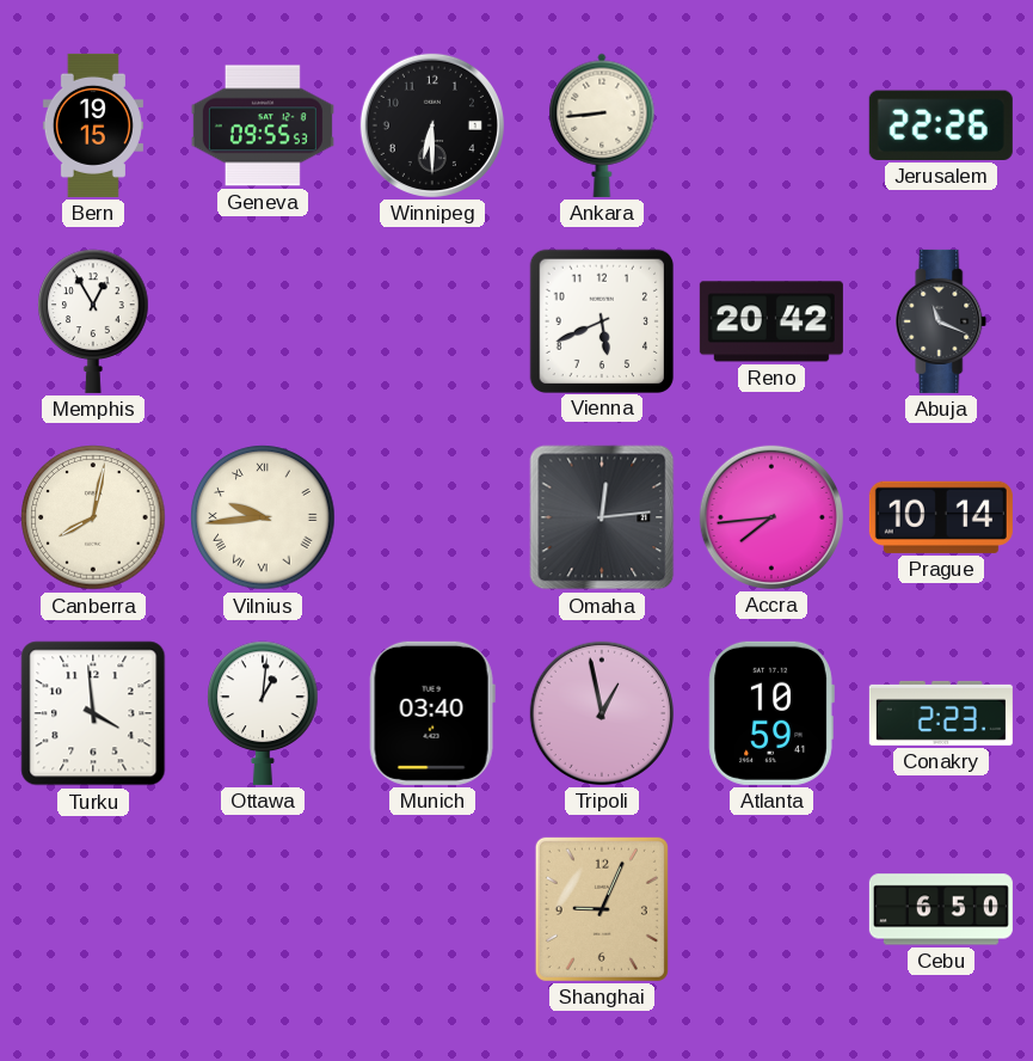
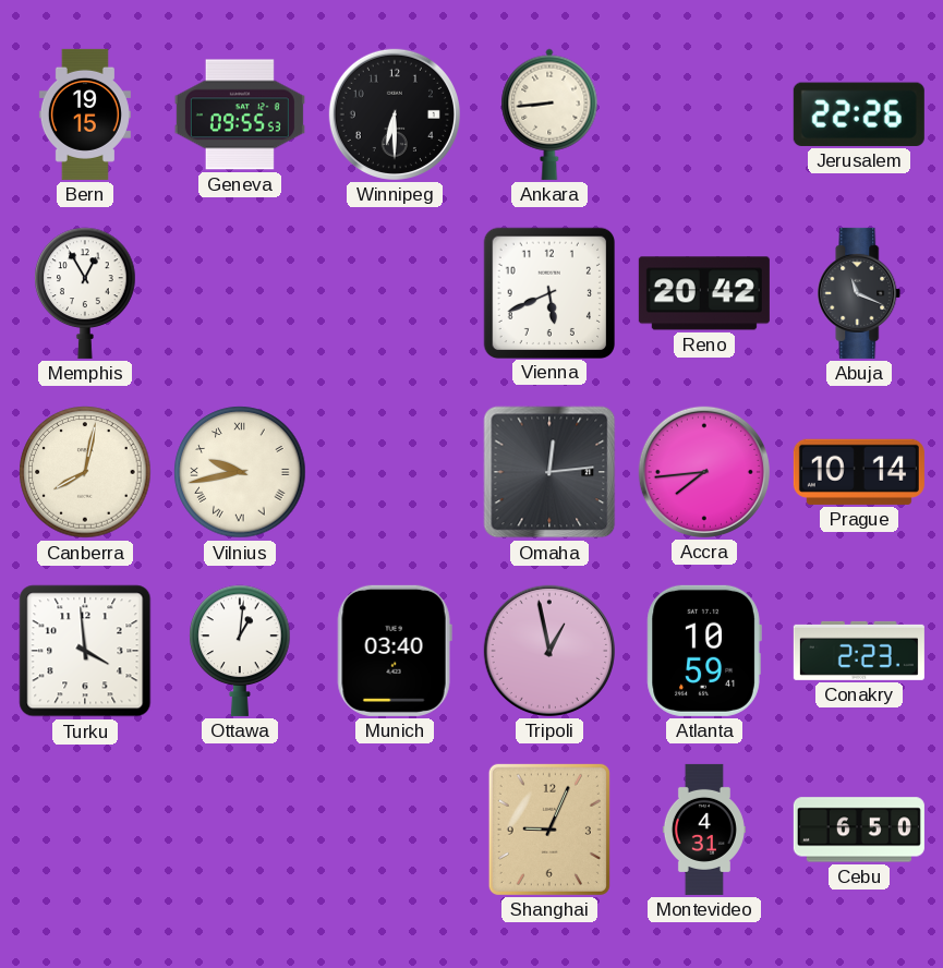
Vilnius: 9:44 -> 9:43 (240, 472)
Montevideo: none -> 4:31 (704, 830)
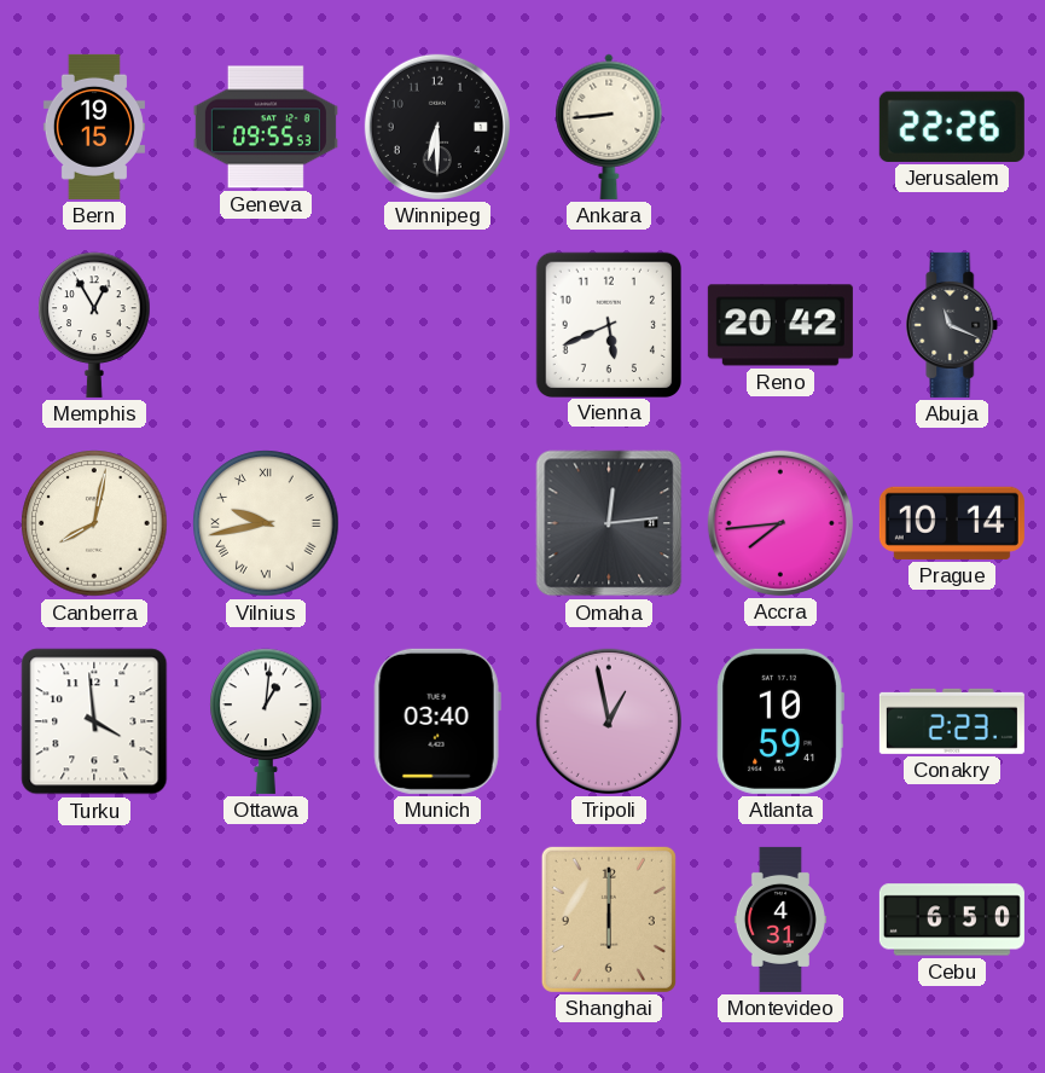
Shanghai: 9:04 -> 6:00 (609, 920)
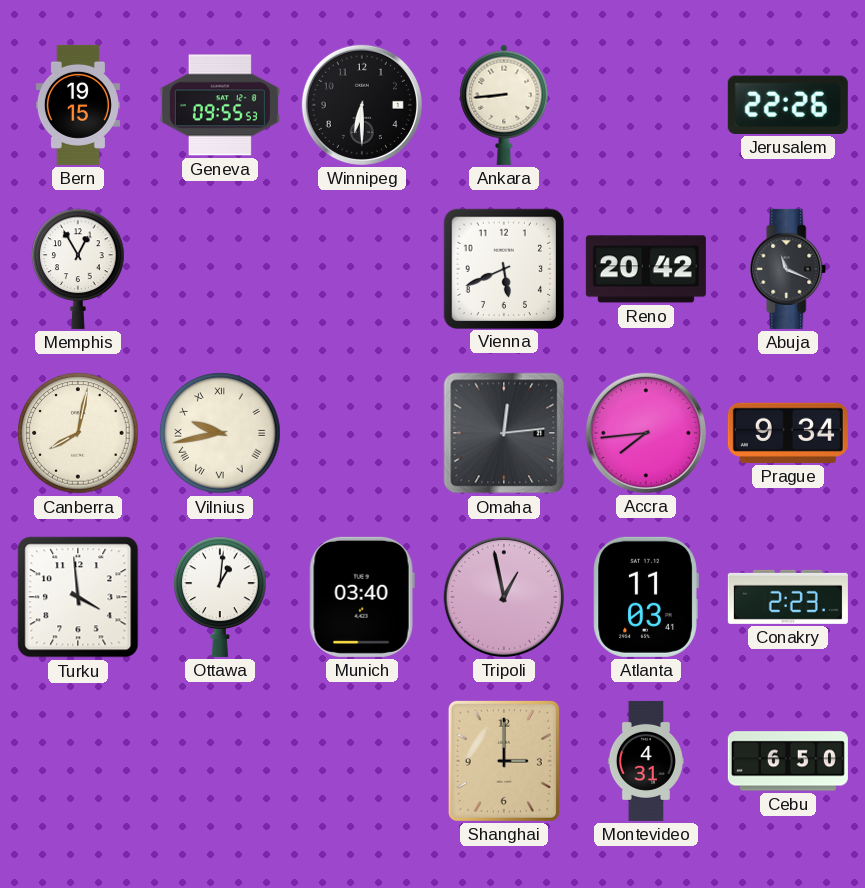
Prague: 10:14 -> 9:34 (788, 433)
Atlanta: 10:59 -> 11:03 (646, 597)
Shanghai: 6:00 -> 3:00 (504, 761)
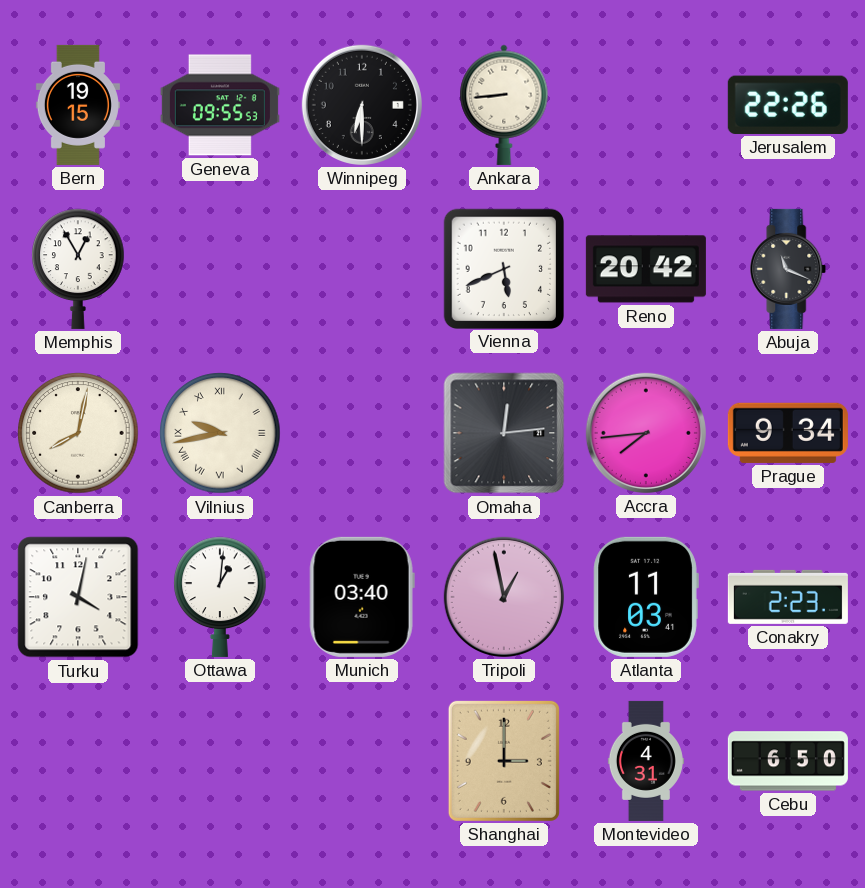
Turku: 3:59 -> 4:02 (78, 597)
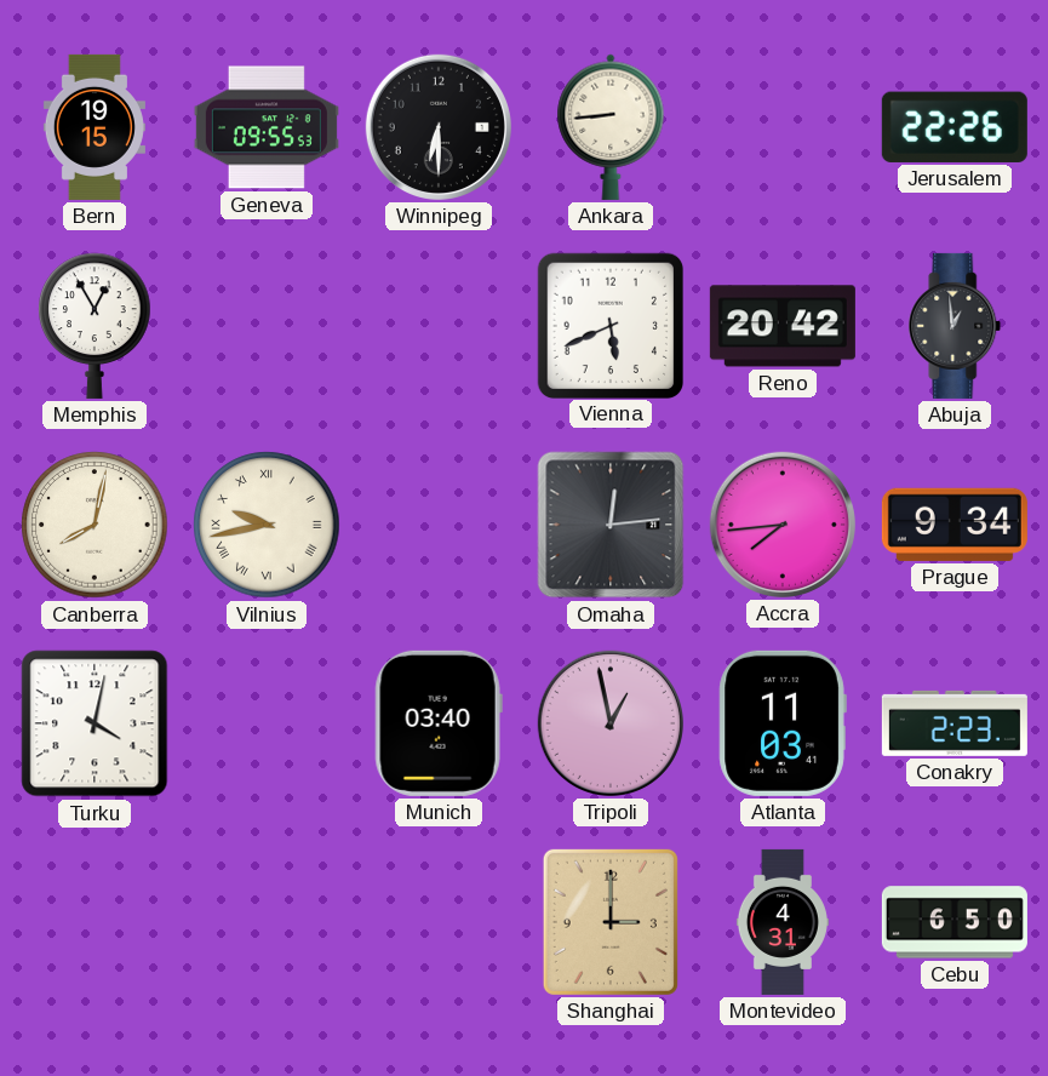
Abuja: 11:19 -> 12:59 (955, 326)
Ottawa: 1:01 -> none (220, 597)
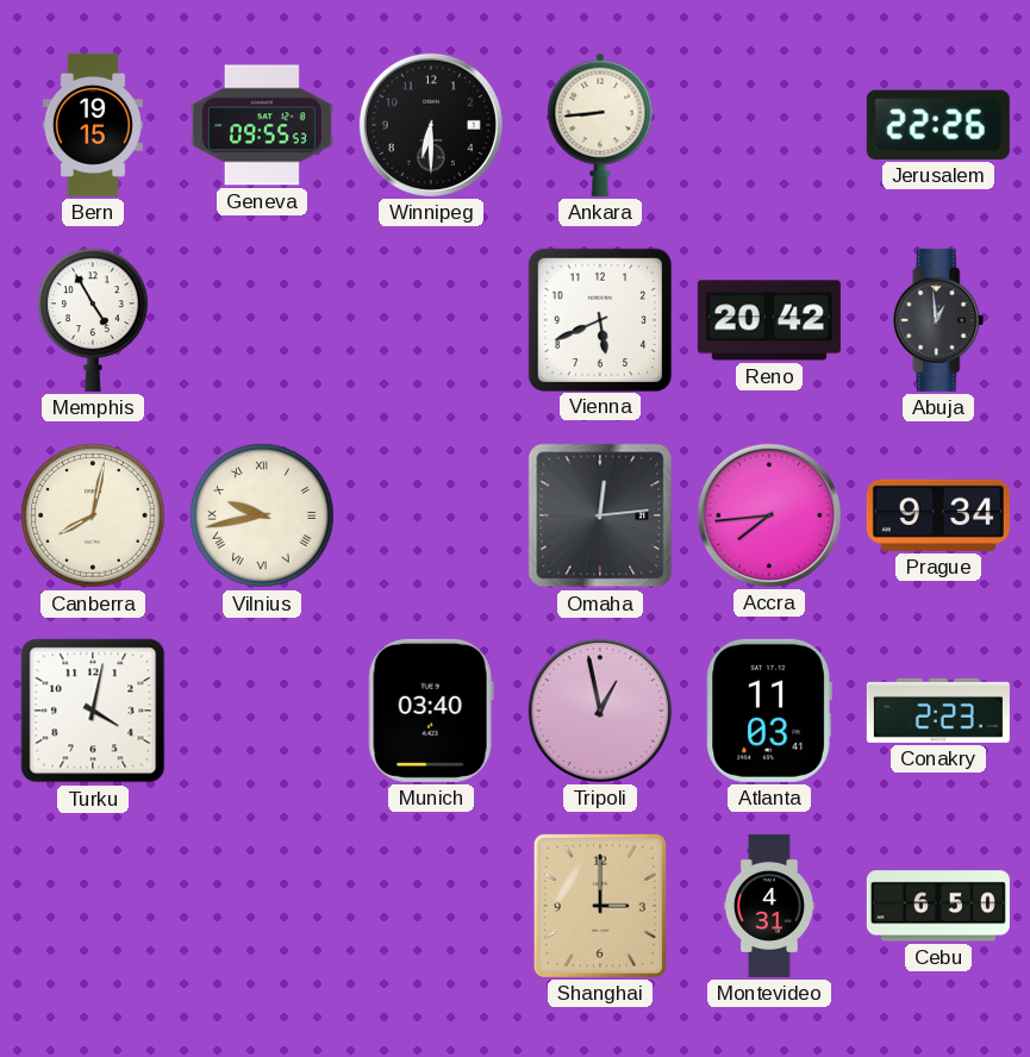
Memphis: 12:55 -> 4:55 (93, 320)
